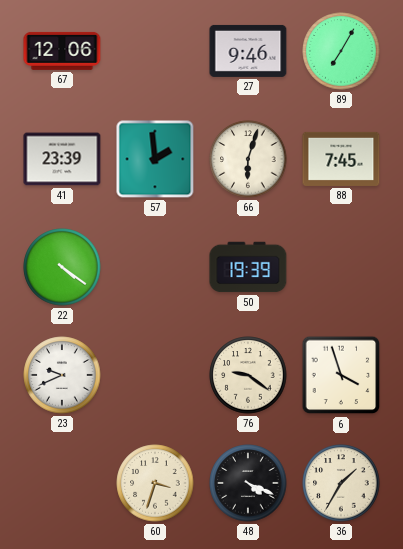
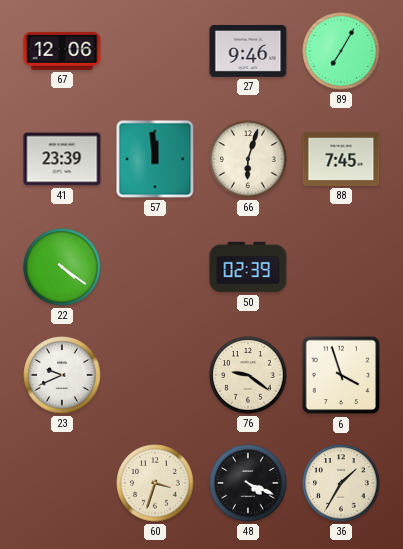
57: 1:59 -> 11:59 (155, 159)
50: 19:39 -> 02:39 (248, 267)
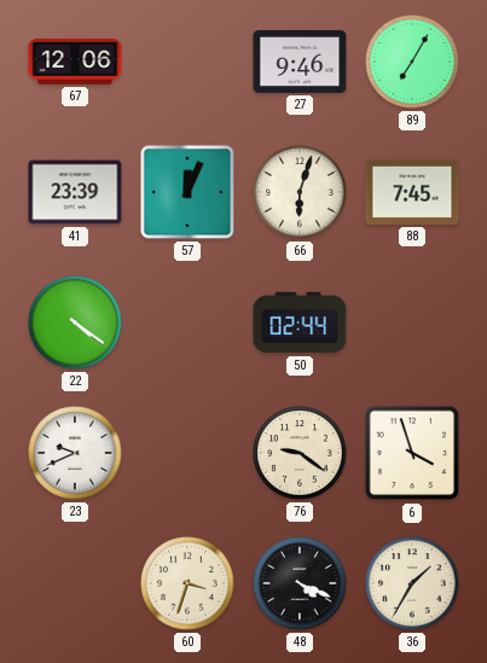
57: 11:59 -> 12:04 (187, 192)
50: 02:39 -> 02:44 (300, 322)
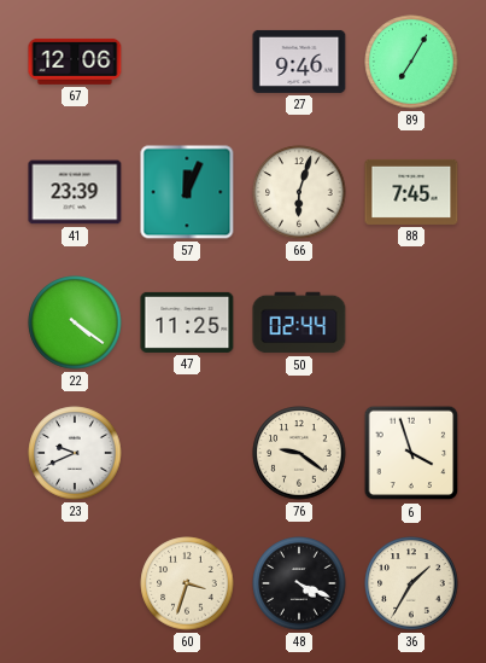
47: none -> 11:25 (187, 322)
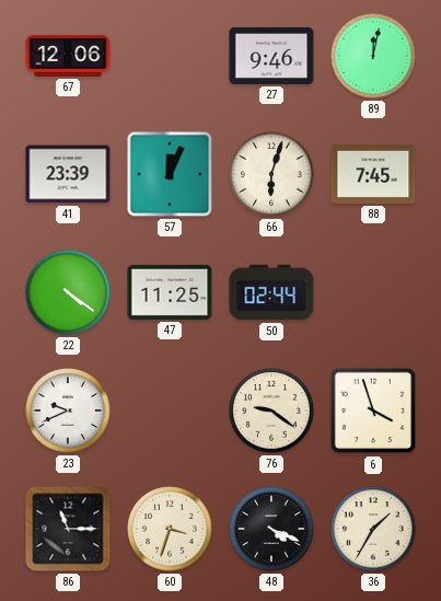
89: 7:05 -> 12:02 (373, 56)
86: none -> 11:15 (68, 529)
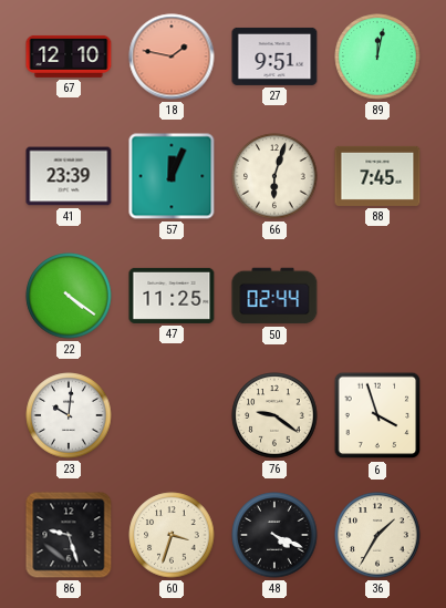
67: 12:06 -> 12:10 (69, 56)
18: none -> 1:47 (172, 56)
27: 9:46 -> 9:51 (274, 56)
23: 9:41 -> 10:01 (69, 415)
86: 11:15 -> 9:27 (69, 535)
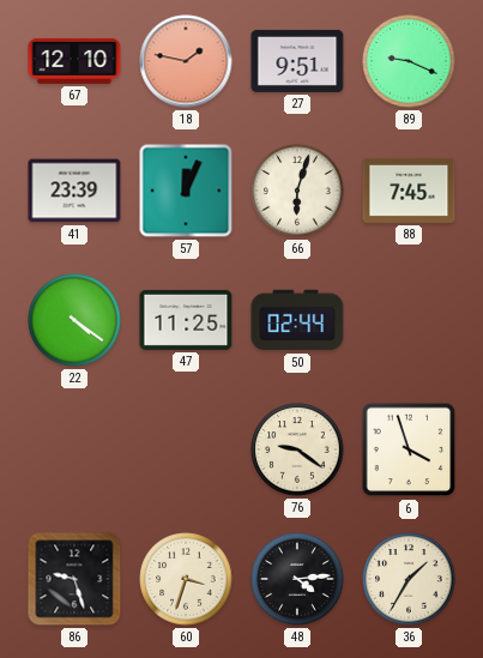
89: 12:02 -> 9:19 (409, 61)
23: 10:01 -> none (69, 415)
48: 4:19 -> 4:14 (297, 579)
